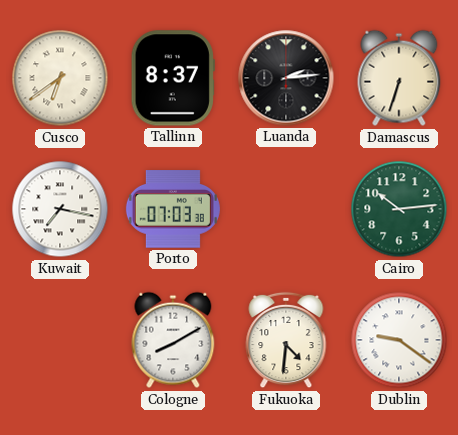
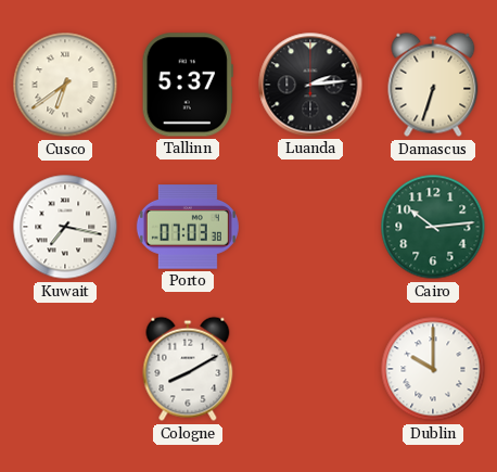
Tallinn: 8:37 -> 5:37 (188, 85)
Fukuoka: 4:31 -> none (286, 340)
Dublin: 9:21 -> 10:00 (433, 369)
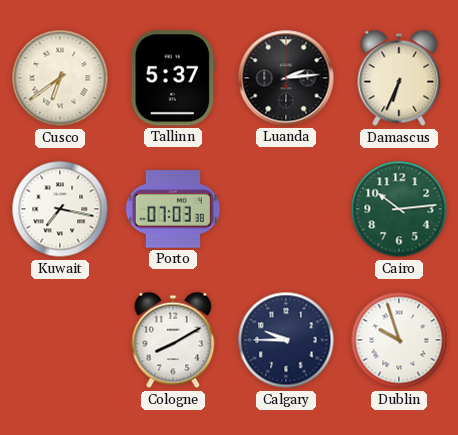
Damascus: 6:33 -> 6:34 (399, 78)
Calgary: none -> 9:45 (286, 340)
Dublin: 10:00 -> 9:57 (399, 340)
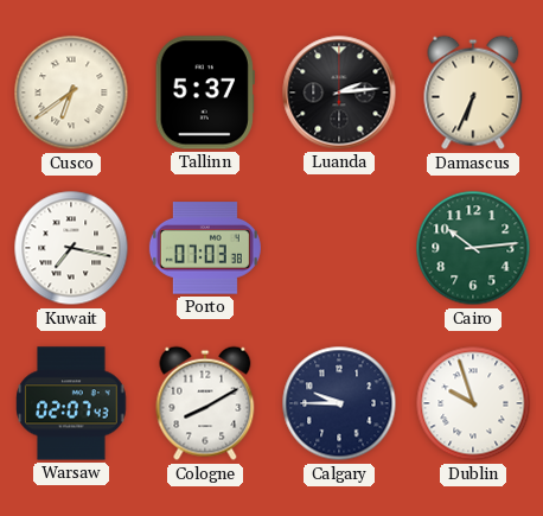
Warsaw: none -> 02:07 (71, 403)
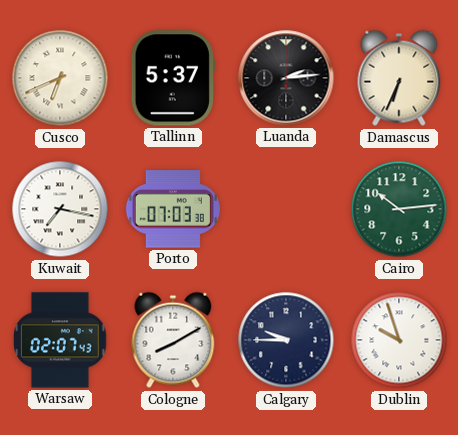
Cusco: 6:39 -> 6:41 (60, 78)
